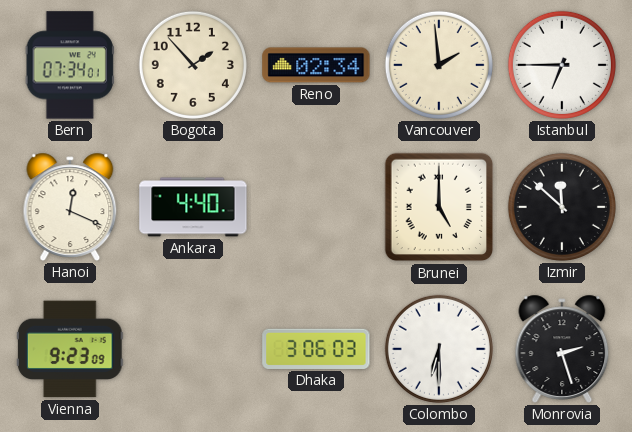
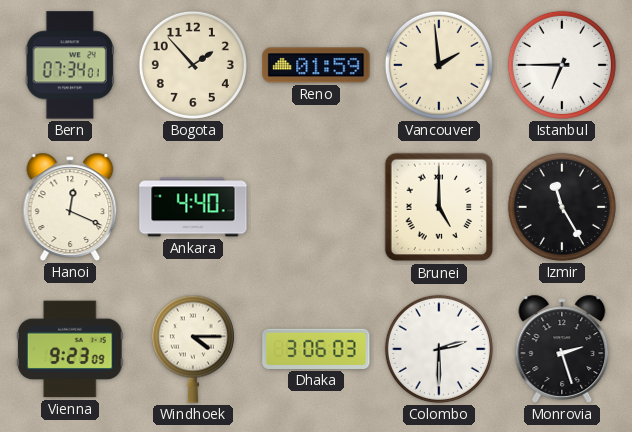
Reno: 02:34 -> 01:59 (316, 65)
Izmir: 11:52 -> 11:25 (562, 207)
Windhoek: none -> 4:15 (193, 349)
Colombo: 6:30 -> 2:30 (439, 349)
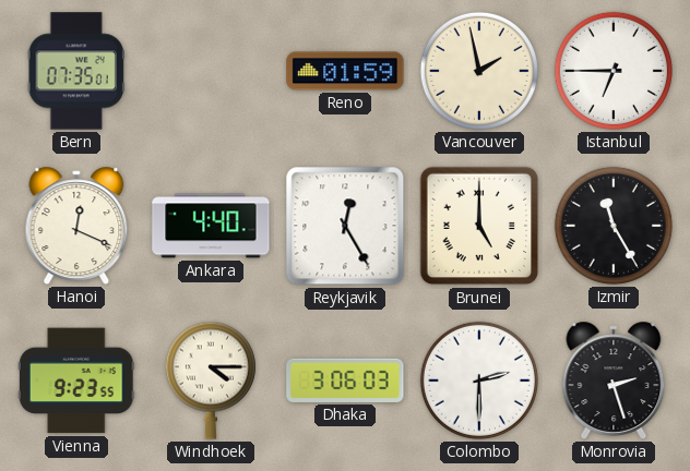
Bern: 07:34 -> 07:35 (76, 71)
Bogota: 1:53 -> none (193, 65)
Vancouver: 1:59 -> 1:58 (479, 71)
Reykjavik: none -> 12:25 (345, 226)
Vienna: 9:23:09 -> 9:23:55 (76, 381)
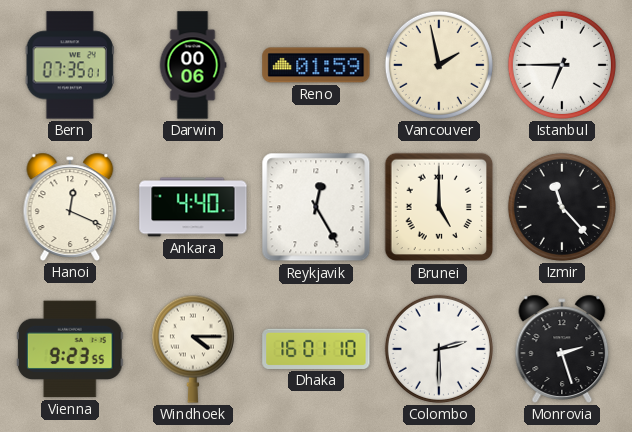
Darwin: none -> 00:06 (193, 65)
Izmir: 11:25 -> 11:23 (562, 207)
Dhaka: 3:06 -> 16:01 (316, 349)
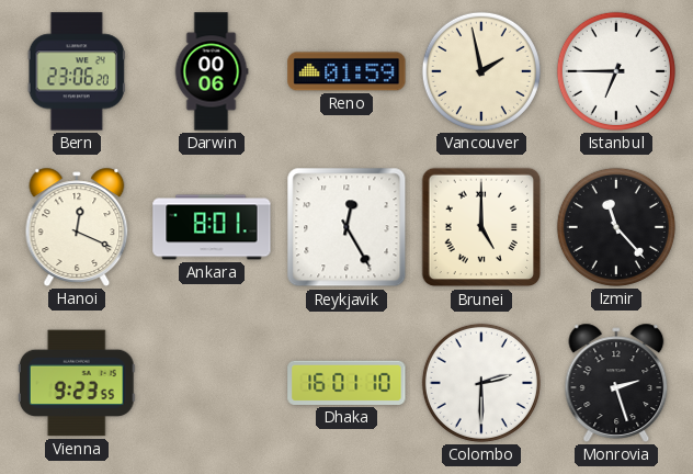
Bern: 07:35 -> 23:06 (77, 71)
Ankara: 4:40 -> 8:01 (212, 227)
Windhoek: 4:15 -> none (193, 349)
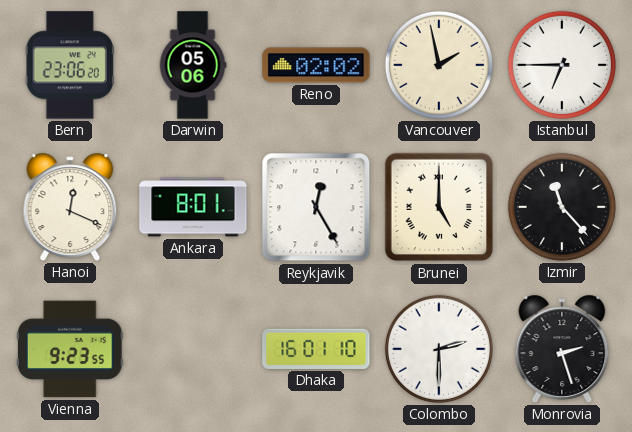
Darwin: 00:06 -> 05:06 (193, 65)
Reno: 01:59 -> 02:02 (316, 65)
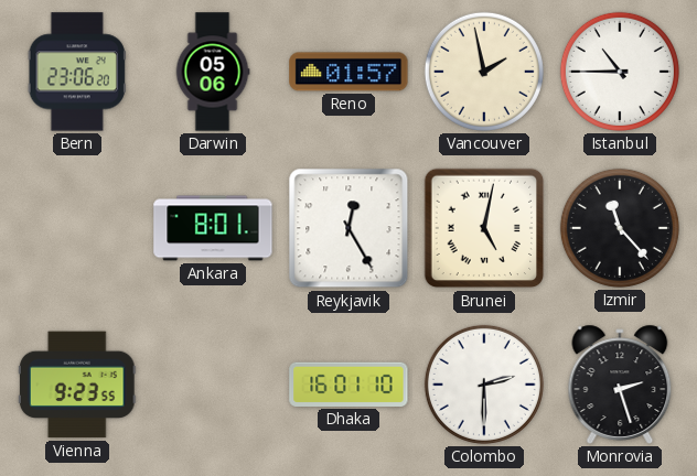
Reno: 02:02 -> 01:57 (349, 72)
Istanbul: 6:45 -> 10:45 (620, 72)
Hanoi: 12:19 -> none (70, 207)
Brunei: 5:00 -> 5:02 (484, 228)
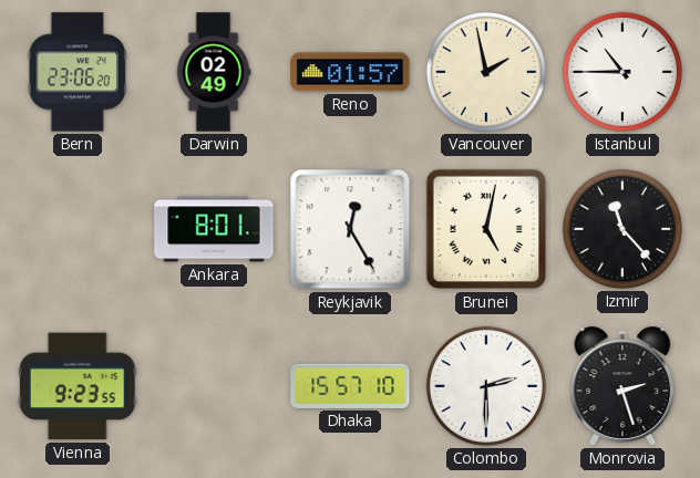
Darwin: 05:06 -> 02:49 (214, 72)
Dhaka: 16:01 -> 15:57 (350, 386)
